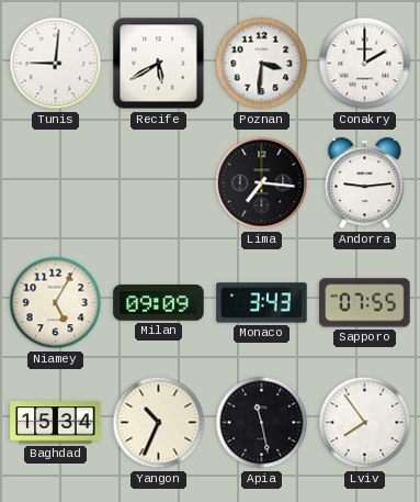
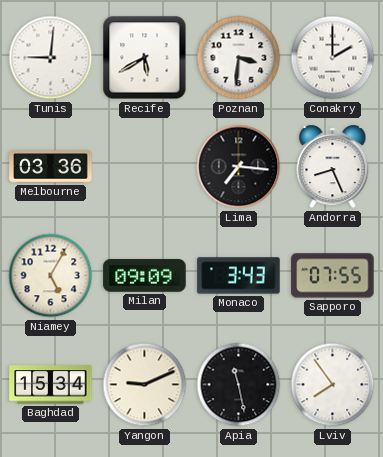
Melbourne: none -> 03:36 (51, 167)
Andorra: 9:14 -> 8:26 (333, 167)
Yangon: 10:34 -> 9:11 (145, 385)
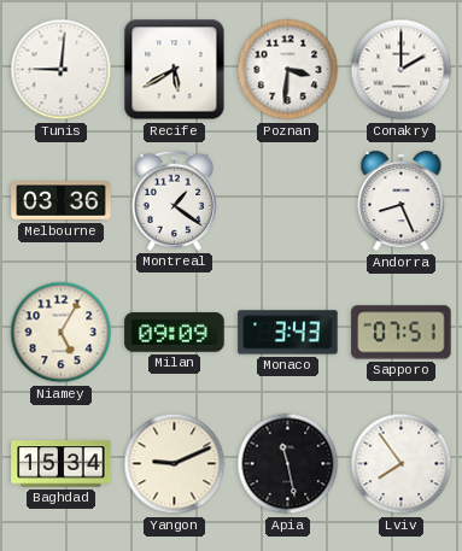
Montreal: none -> 1:21 (174, 200)
Lima: 7:16 -> none (239, 167)
Sapporo: 07:55 -> 07:51 (402, 333)
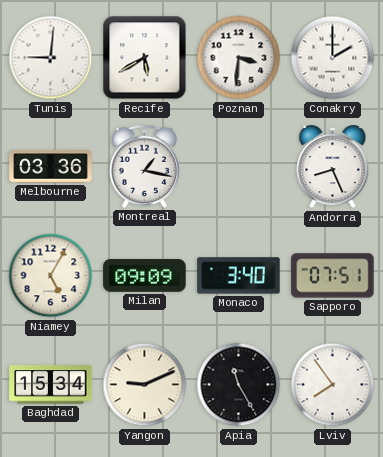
Montreal: 1:21 -> 1:17 (144, 166)
Monaco: 3:43 -> 3:40 (239, 276)
Apia: 11:28 -> 11:25 (239, 385)
